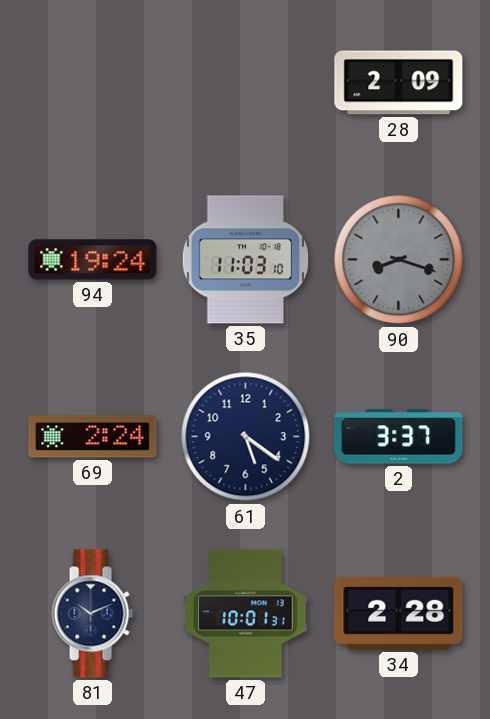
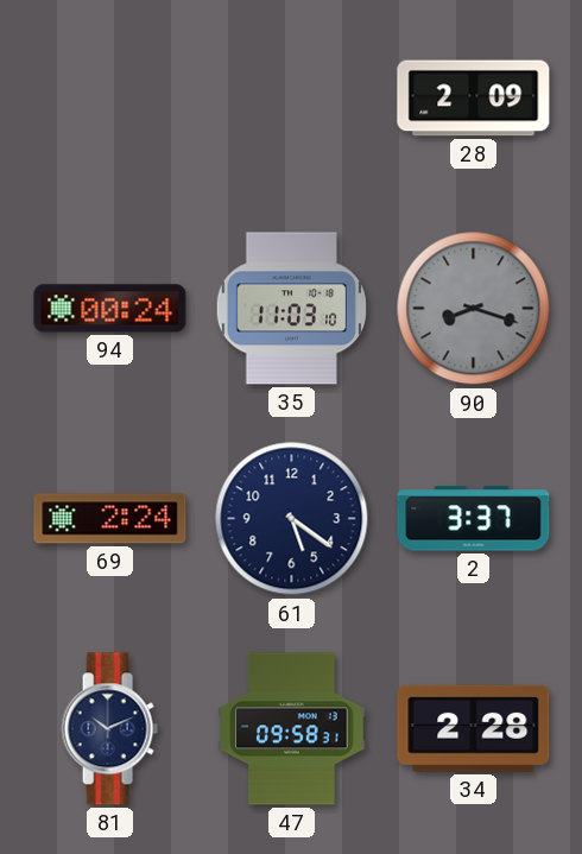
94: 19:24 -> 00:24 (110, 309)
47: 10:01 -> 09:58 (292, 729)
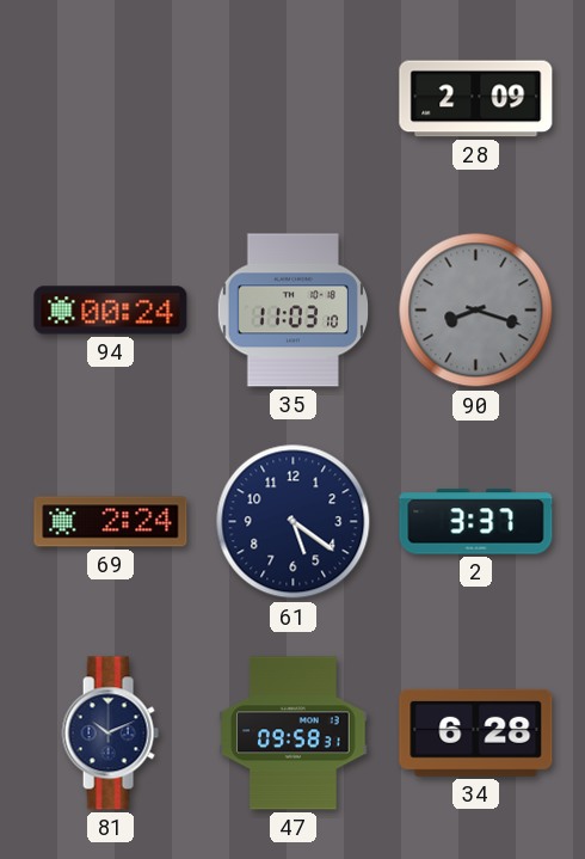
34: 2:28 -> 6:28 (476, 732)
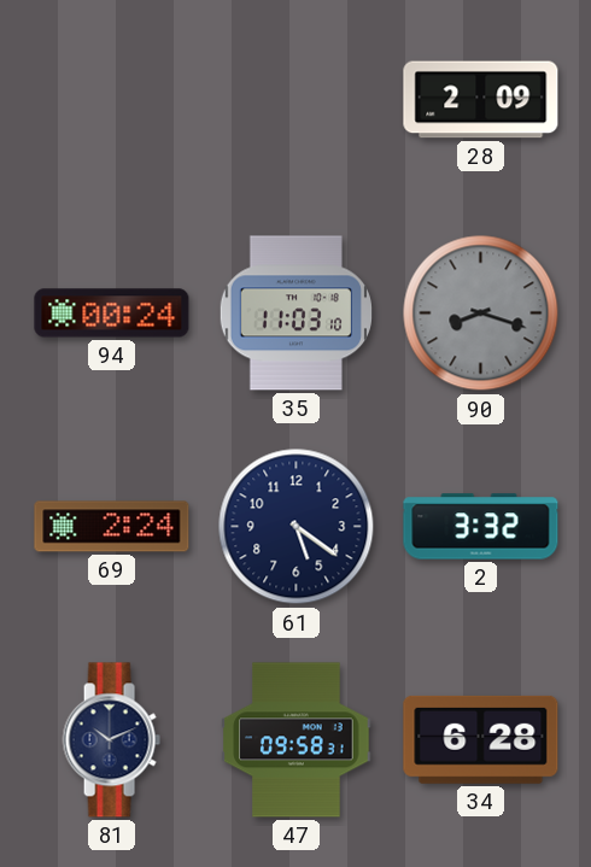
2: 3:37 -> 3:32 (481, 527)
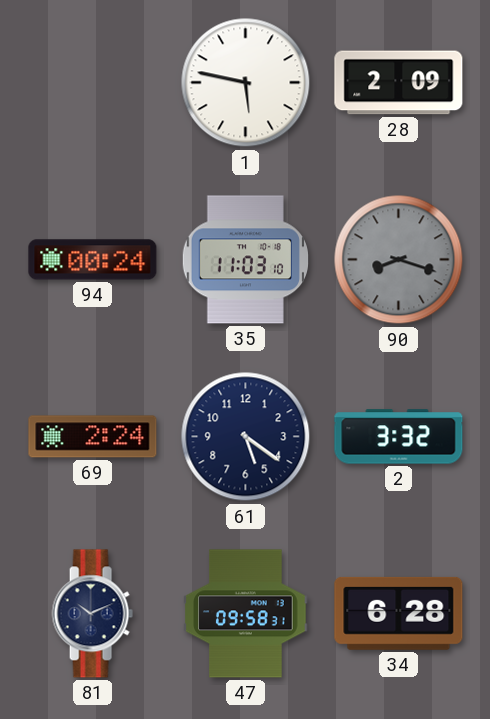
1: none -> 5:47 (246, 83)
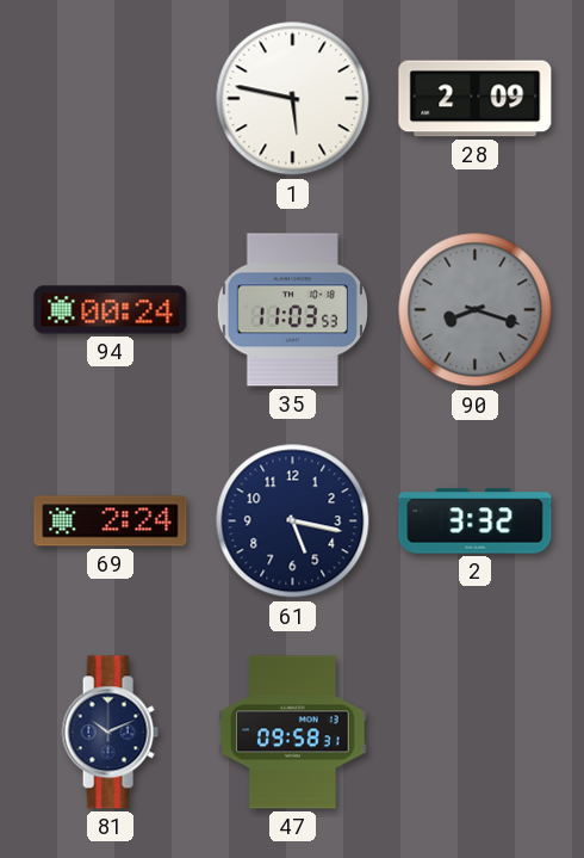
35: 11:03:10 -> 11:03:53 (292, 310)
61: 5:21 -> 5:17 (293, 521)
34: 6:28 -> none (399, 613)
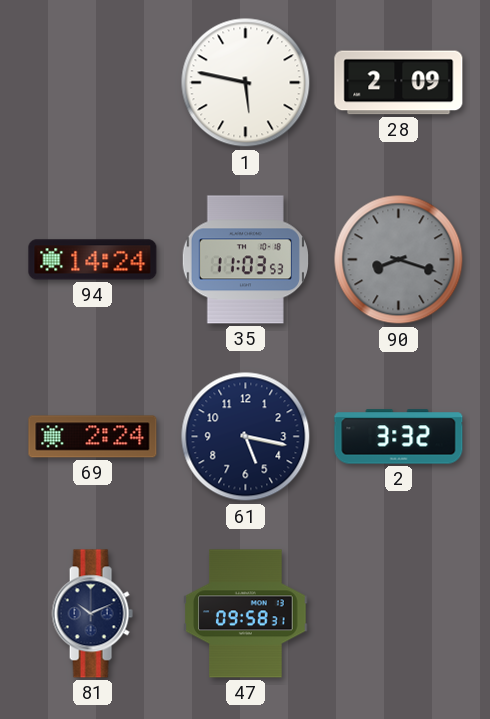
94: 00:24 -> 14:24 (93, 260)
